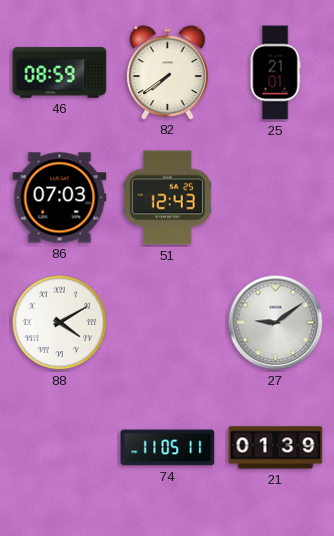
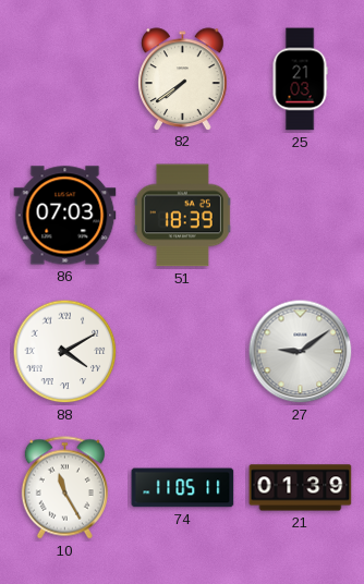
46: 08:59 -> none (60, 73)
25: 21:01 -> 21:03 (300, 80)
51: 12:43 -> 18:39 (182, 216)
10: none -> 11:25 (64, 488)
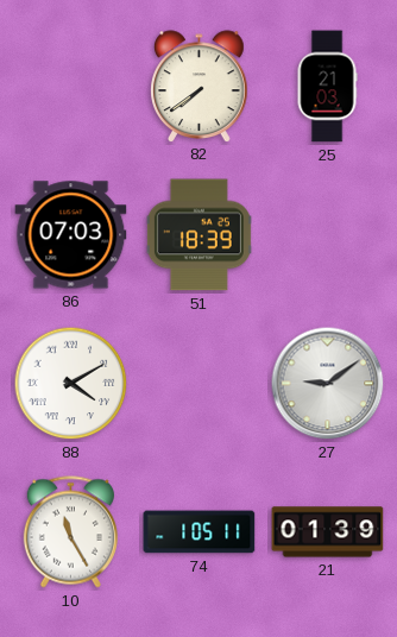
74: 11:05 -> 1:05 (200, 532)
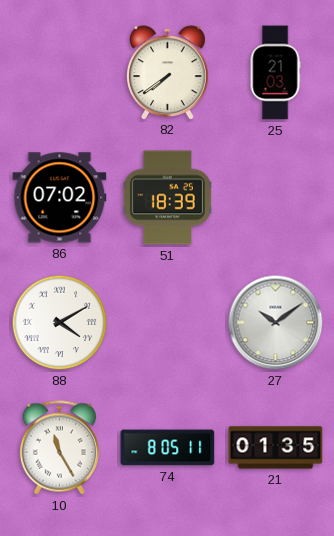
86: 07:03 -> 07:02 (60, 198)
27: 9:09 -> 10:09 (276, 323)
74: 1:05 -> 8:05 (168, 448)
21: 01:39 -> 01:35 (276, 448)
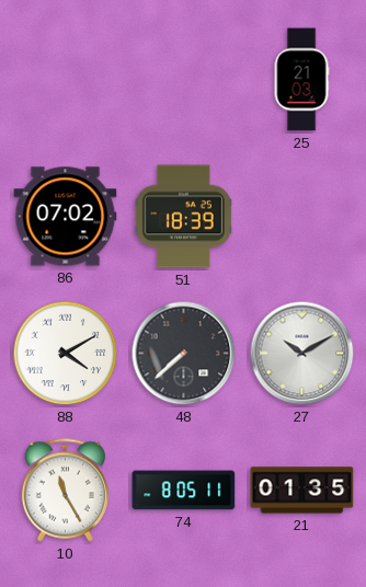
82: 7:39 -> none (168, 72)
48: none -> 7:38 (184, 354)
27: 10:09 -> 10:10 (302, 354)
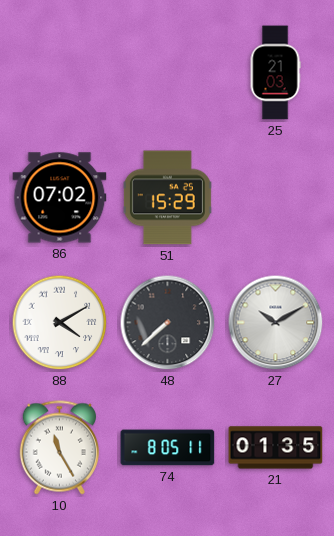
51: 18:39 -> 15:29 (167, 198)
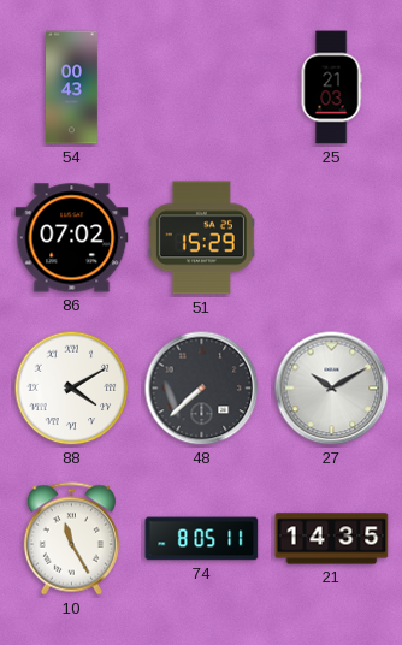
54: none -> 00:43 (72, 88)
21: 01:35 -> 14:35 (332, 539)
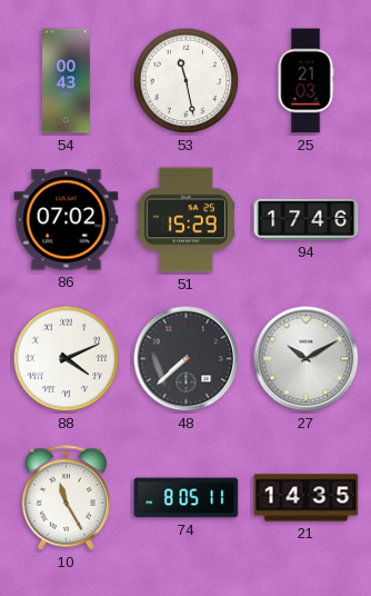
53: none -> 11:28 (187, 81)
94: none -> 17:46 (307, 219)
88: 4:10 -> 4:11 (67, 359)
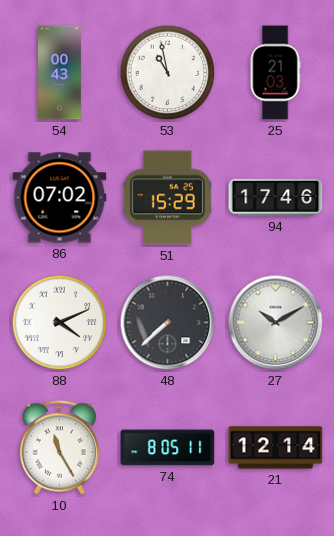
53: 11:28 -> 10:58 (168, 73)
21: 14:35 -> 12:14 (276, 448)
